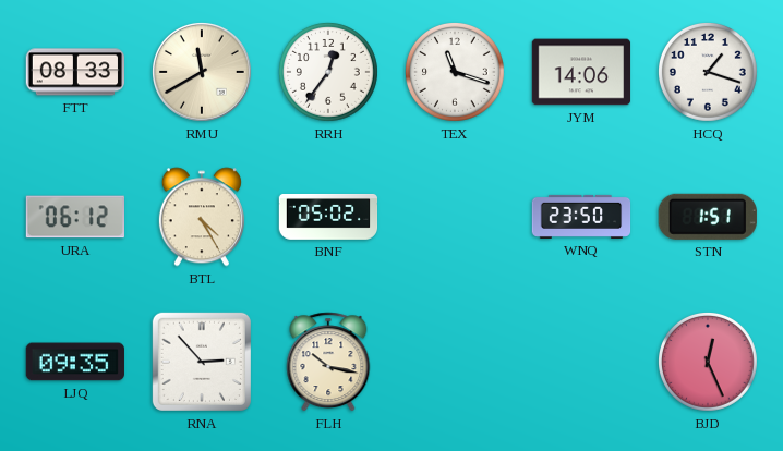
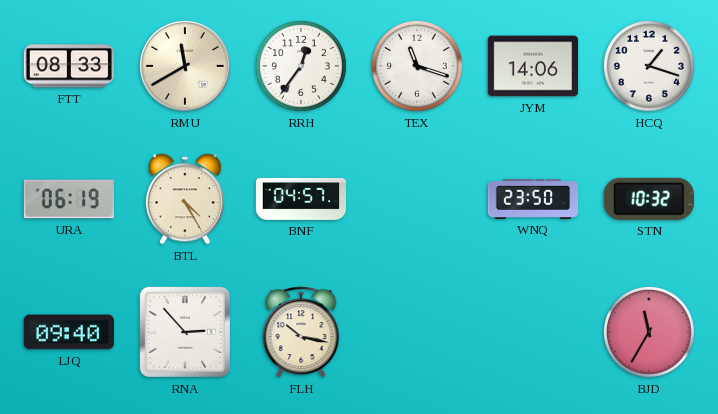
URA: 06:12 -> 06:19 (68, 199)
BNF: 05:02 -> 04:57 (301, 199)
STN: 1:51 -> 10:32 (649, 199)
LJQ: 09:35 -> 09:40 (68, 332)
BJD: 12:26 -> 11:35 (650, 333)
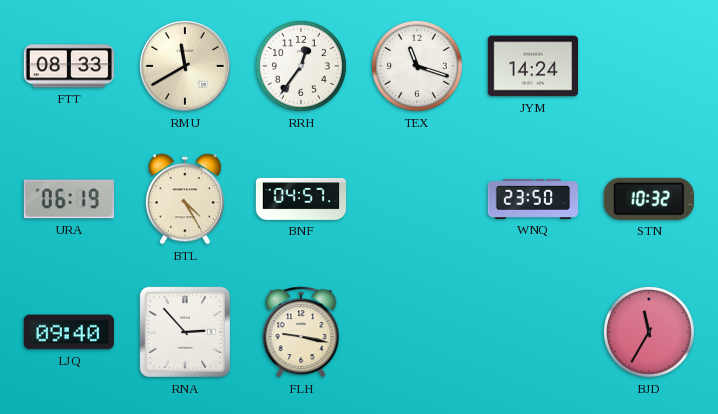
JYM: 14:06 -> 14:24 (533, 66)
HCQ: 1:18 -> none (650, 67)
FLH: 10:17 -> 9:17 (301, 332)
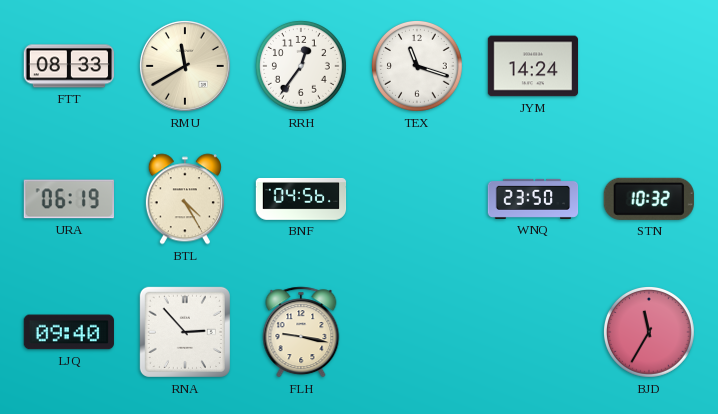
BNF: 04:57 -> 04:56 (301, 199)
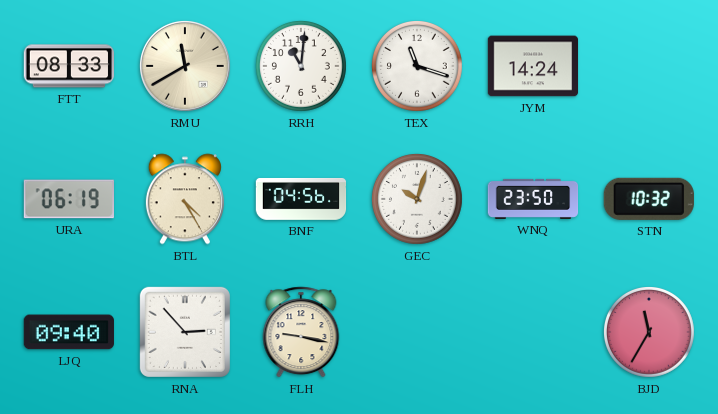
RRH: 12:36 -> 11:01 (302, 67)
GEC: none -> 10:03 (418, 200)
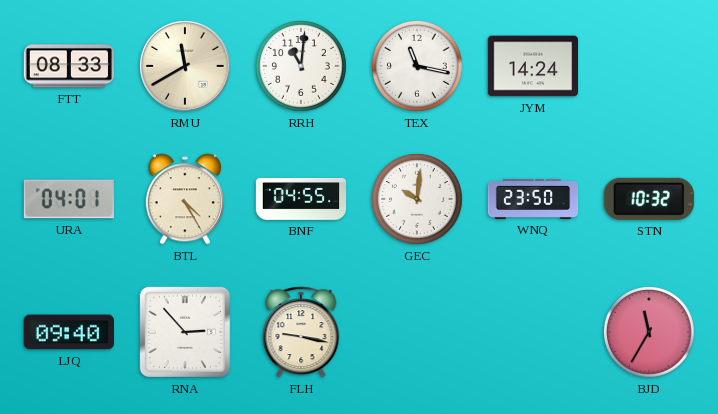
TEX: 11:18 -> 11:17 (418, 67)
URA: 06:19 -> 04:01 (68, 199)
BNF: 04:56 -> 04:55 (301, 199)
GEC: 10:03 -> 10:01 (418, 200)
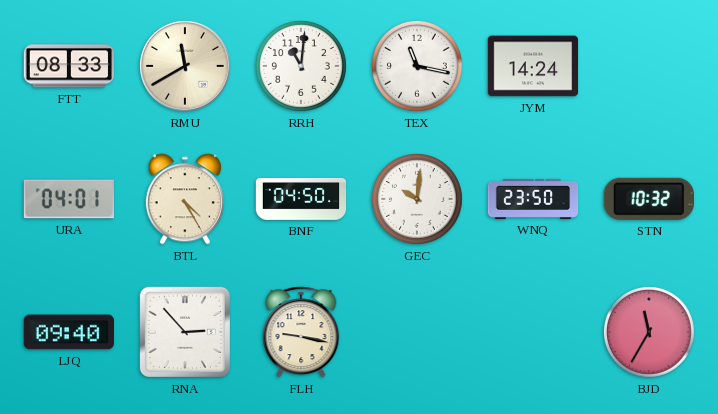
BNF: 04:55 -> 04:50 (301, 199)
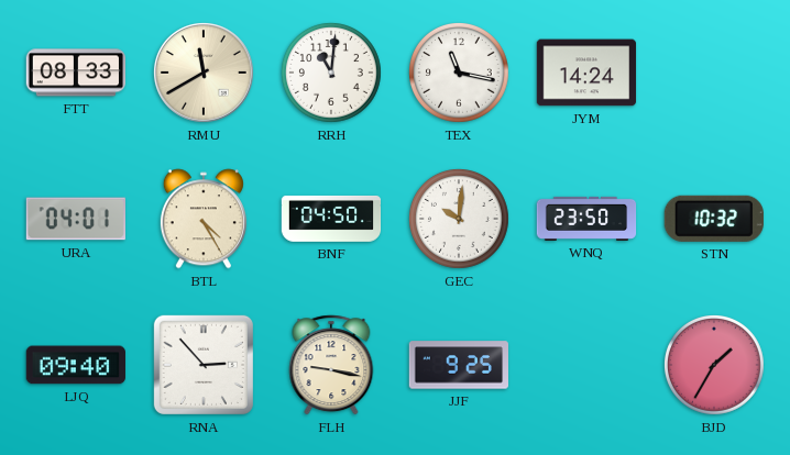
JJF: none -> 9:25 (459, 365)
BJD: 11:35 -> 1:35 (715, 366)
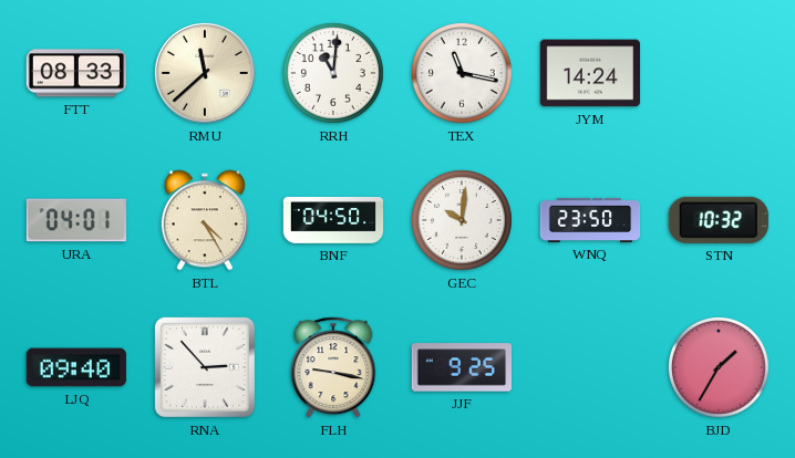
RMU: 11:40 -> 11:38 (205, 73)
